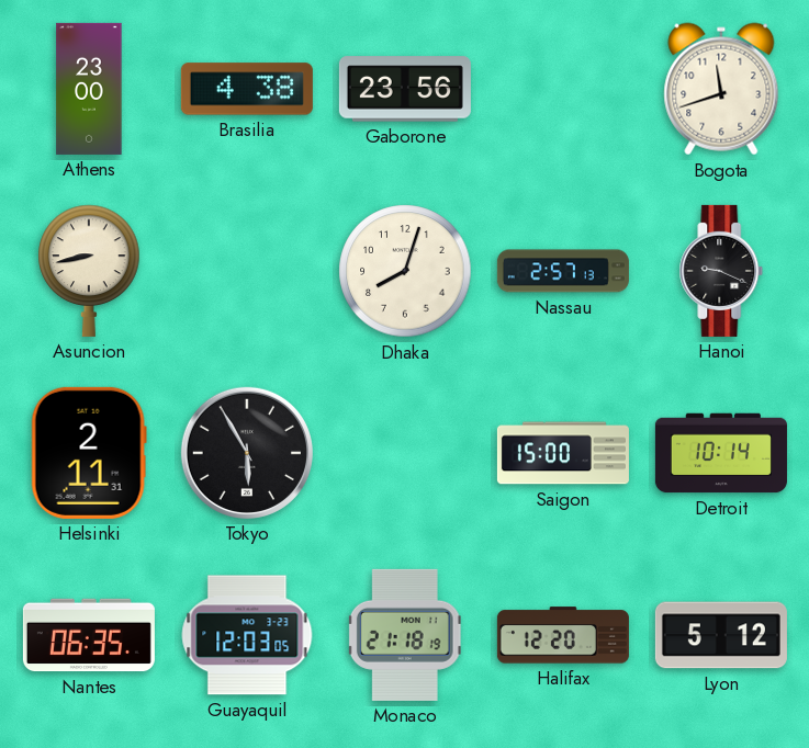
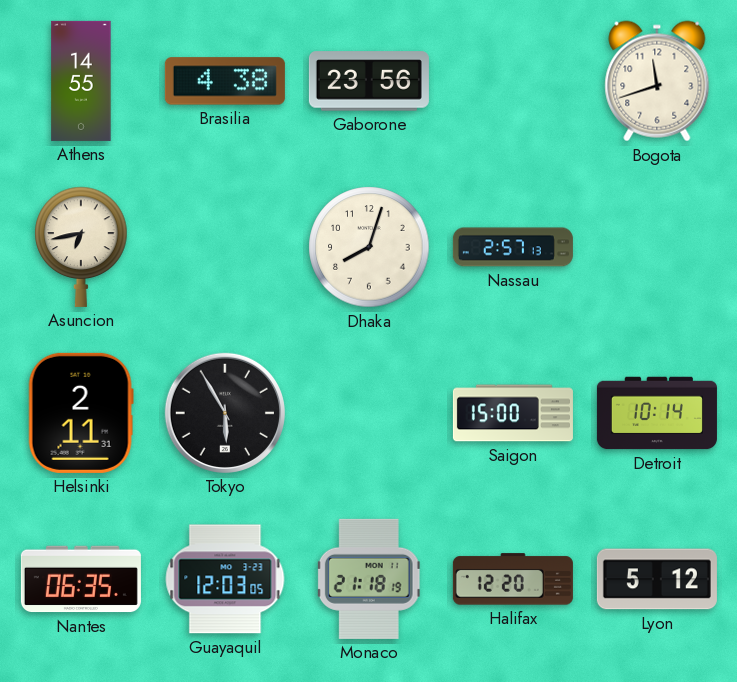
Athens: 23:00 -> 14:55 (81, 81)
Asuncion: 8:43 -> 6:43 (81, 247)
Hanoi: 9:19 -> none (721, 271)
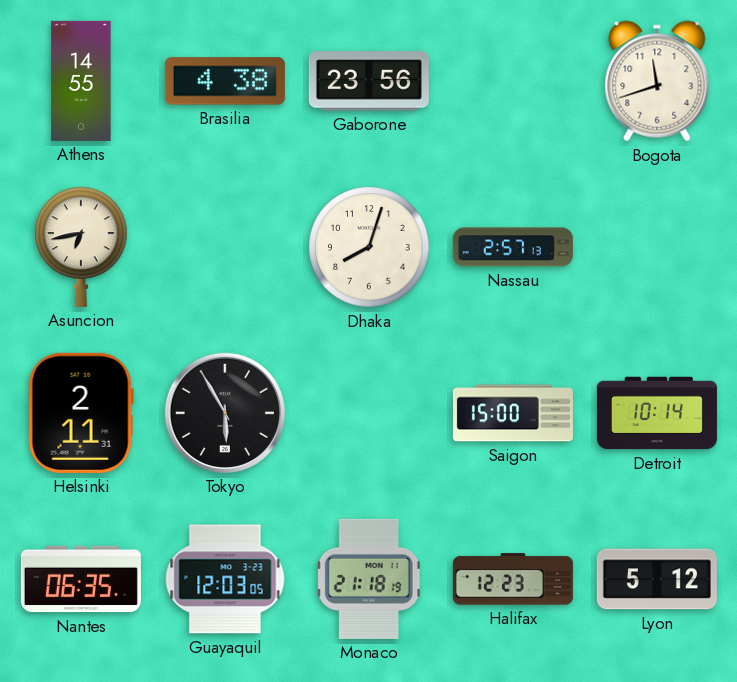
Halifax: 12:20 -> 12:23 (513, 579)
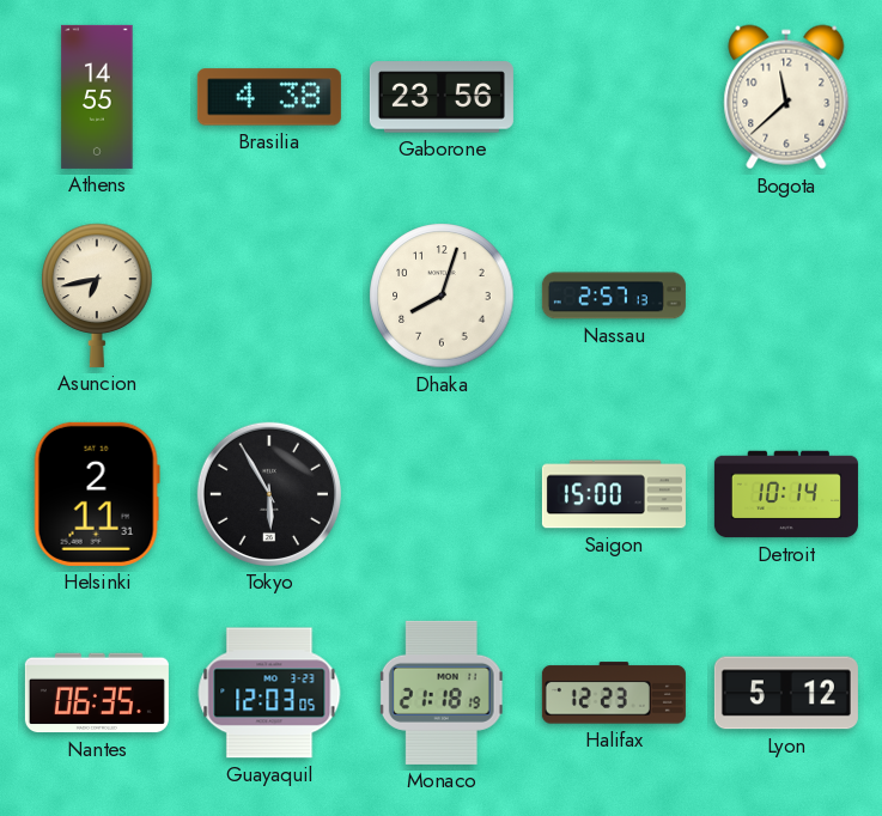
Bogota: 11:42 -> 11:38 (786, 97)
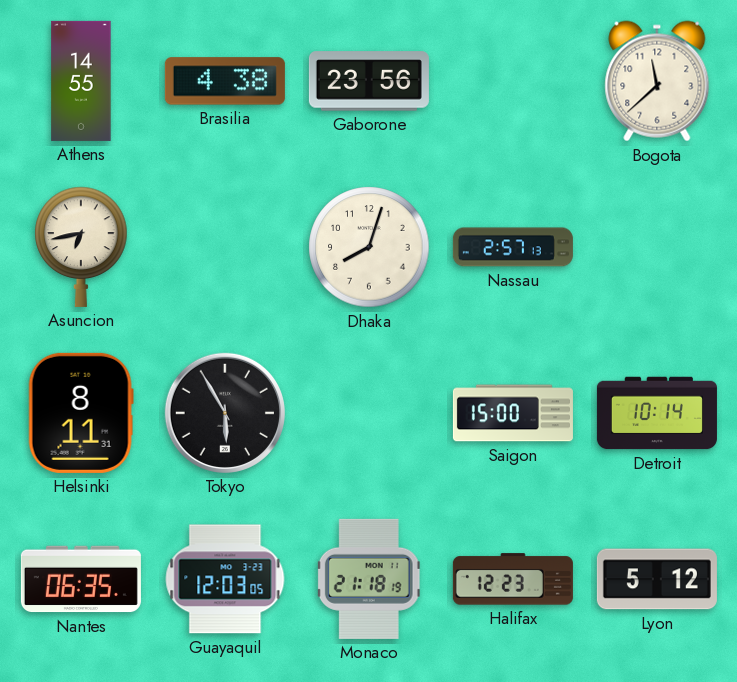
Helsinki: 2:11 -> 8:11 (81, 413)
